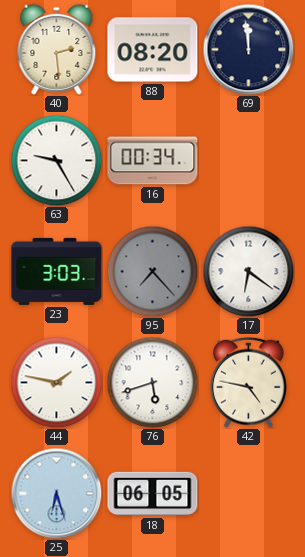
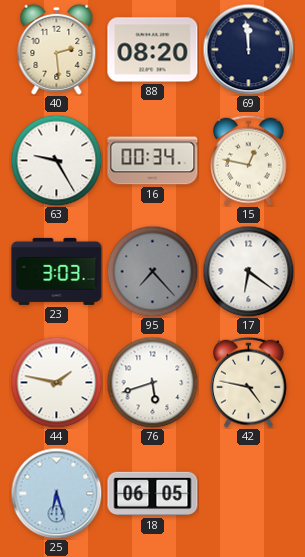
15: none -> 12:47 (249, 160)
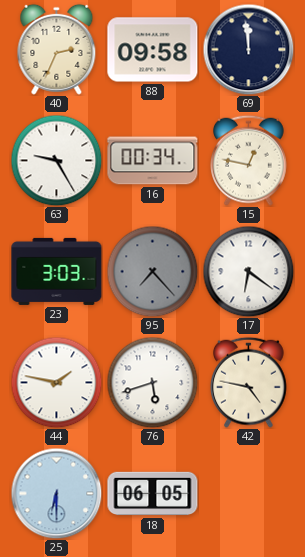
40: 2:29 -> 2:34 (57, 49)
88: 08:20 -> 09:58 (153, 50)
25: 6:27 -> 6:30 (56, 493)
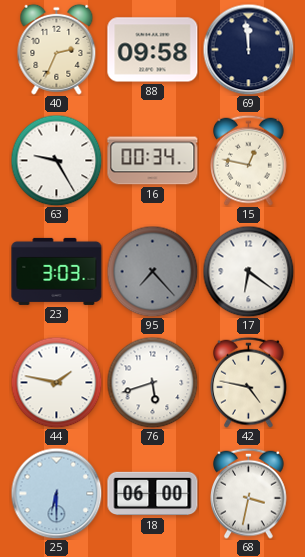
18: 06:05 -> 06:00 (153, 494)
68: none -> 3:32 (249, 493)
